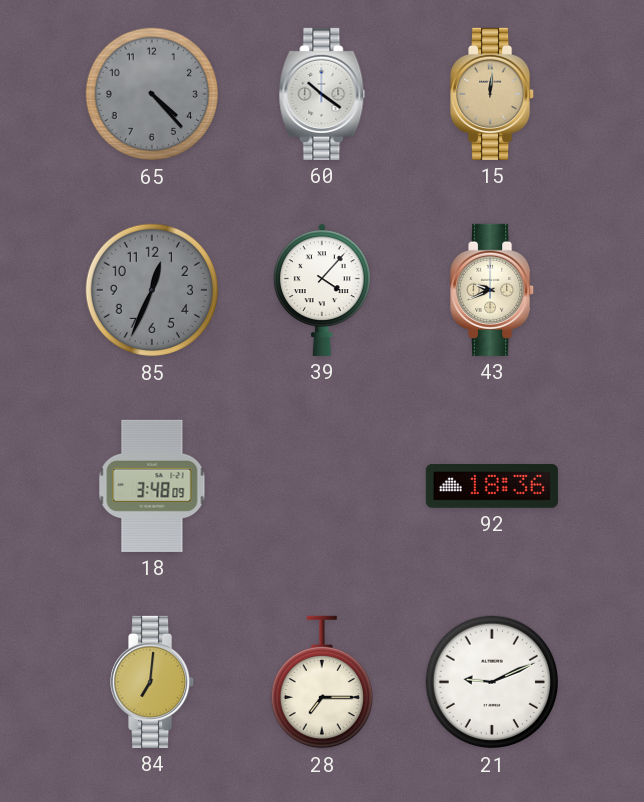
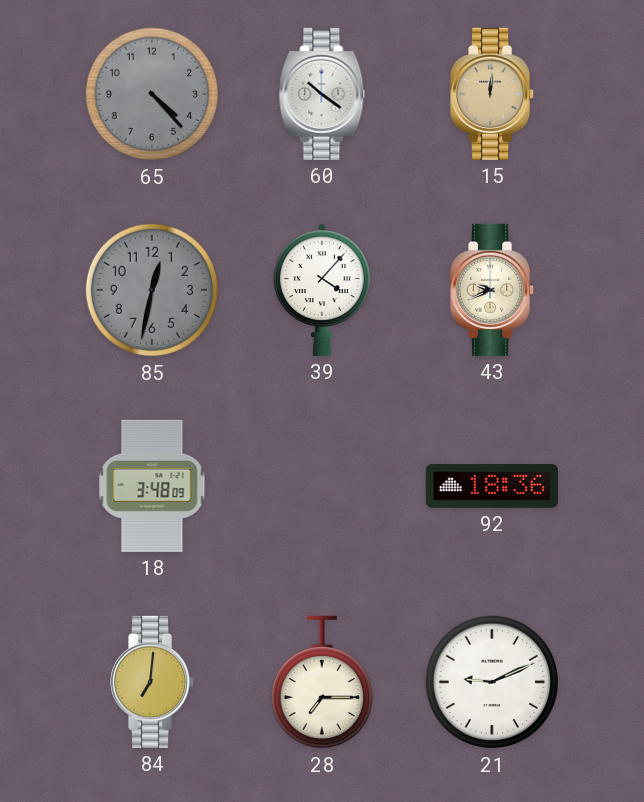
85: 12:34 -> 12:32 (152, 290)
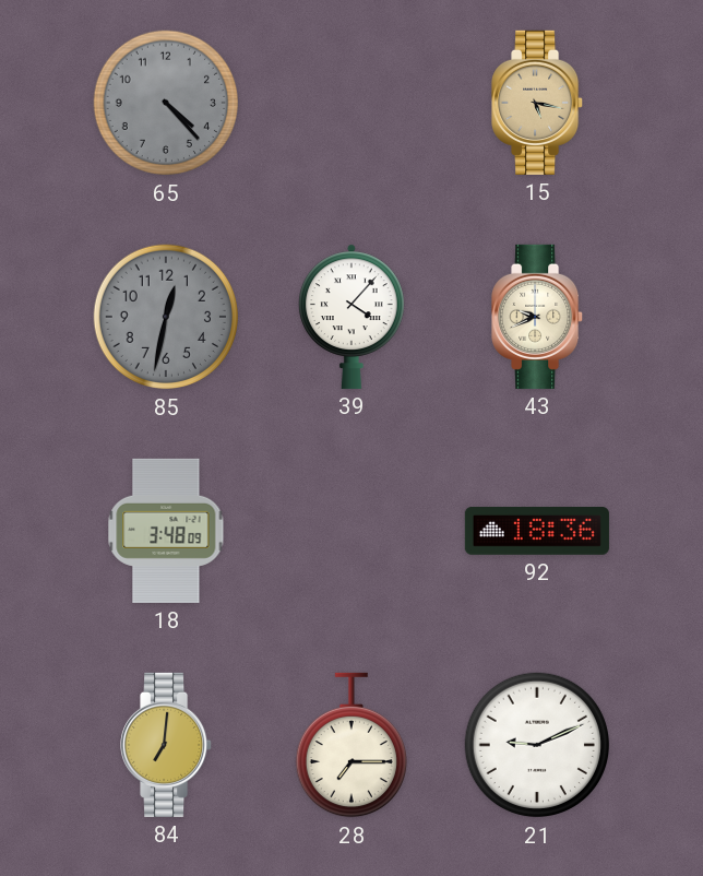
60: 10:21 -> none (322, 94)
15: 12:01 -> 5:17 (538, 103)
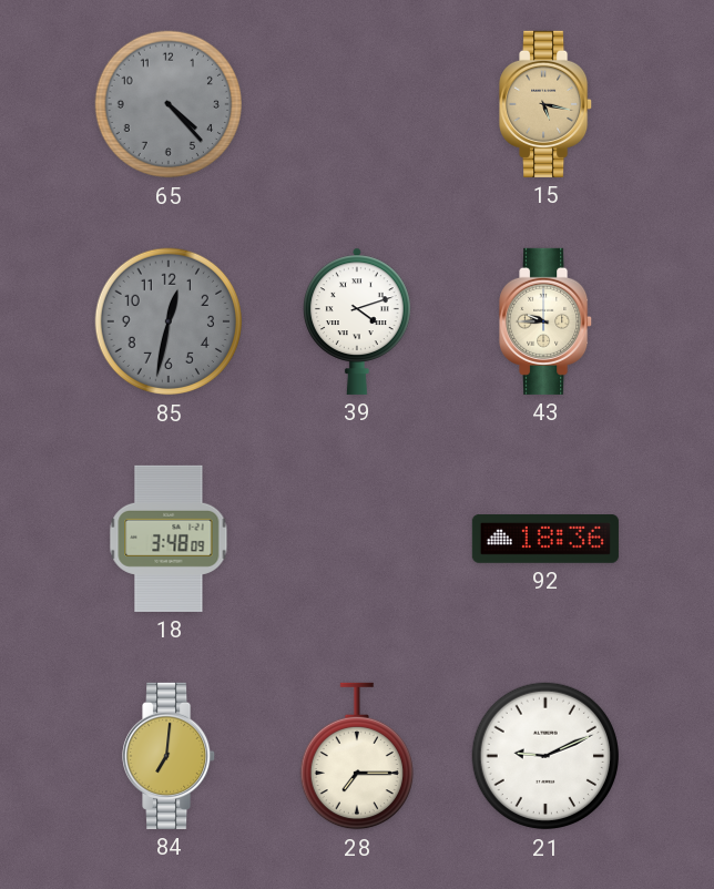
39: 4:07 -> 4:12 (358, 321)
43: 9:41 -> 9:45 (547, 321)
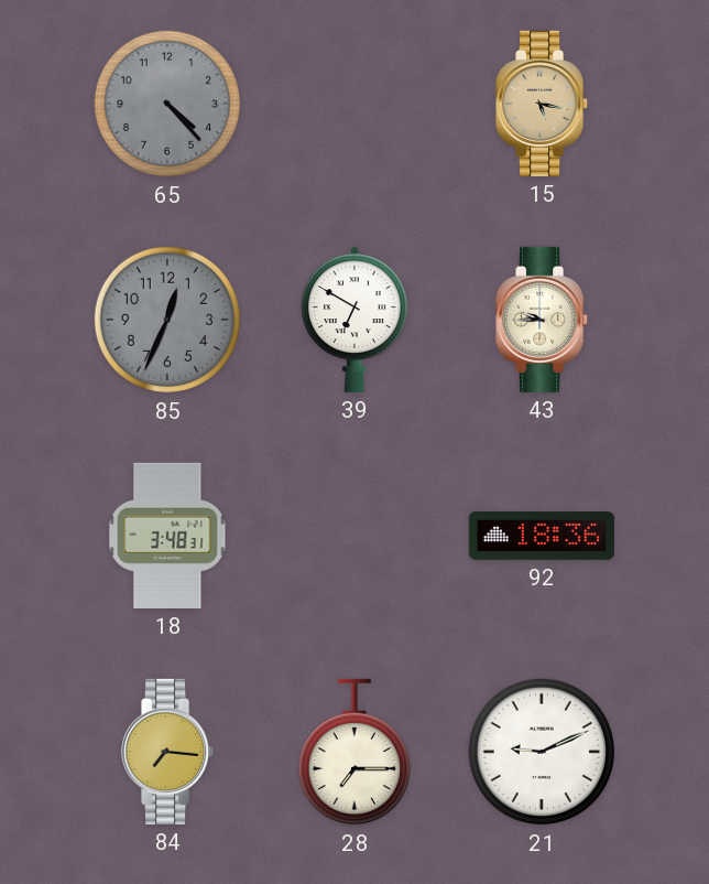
85: 12:32 -> 12:34 (167, 320)
39: 4:12 -> 6:50 (356, 320)
18: 3:48:09 -> 3:48:31 (167, 536)
84: 7:01 -> 7:16 (168, 752)
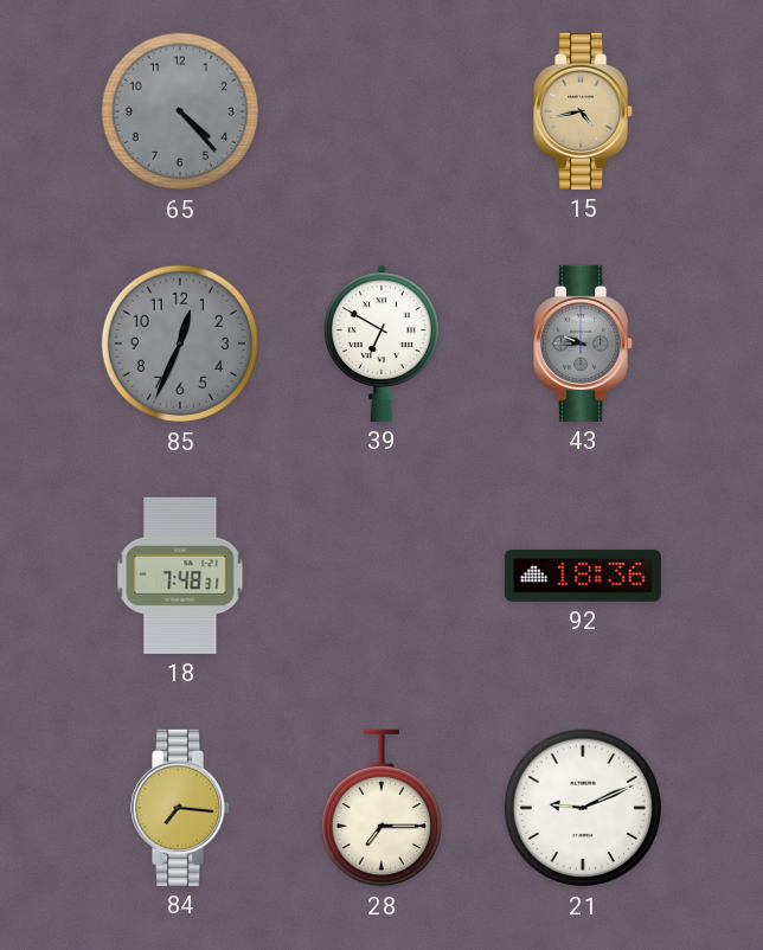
15: 5:17 -> 4:43 (584, 111)
43 dial: cream -> grey (584, 344)
18: 3:48 -> 7:48 (180, 576)
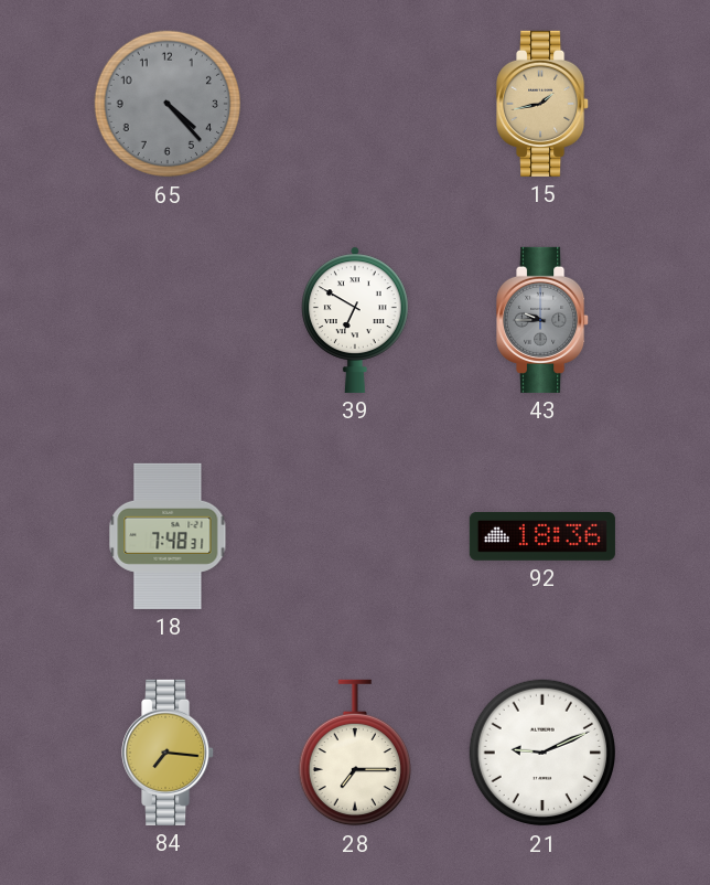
15: 4:43 -> 1:43 (544, 104)
85: 12:34 -> none (180, 344)
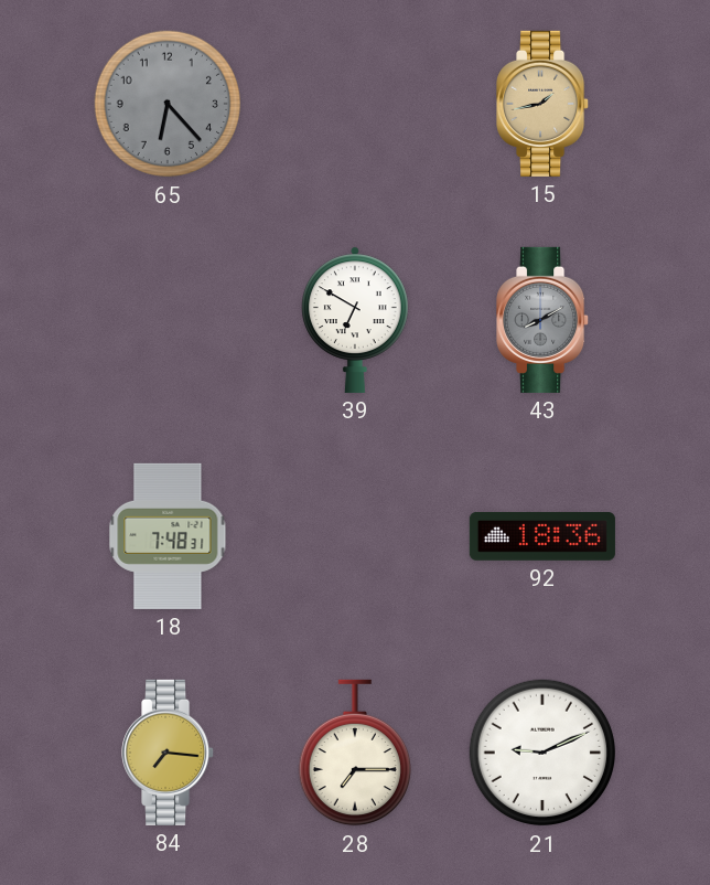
65: 4:23 -> 6:23 (168, 104)
43: 9:45 -> 8:10 (544, 320)
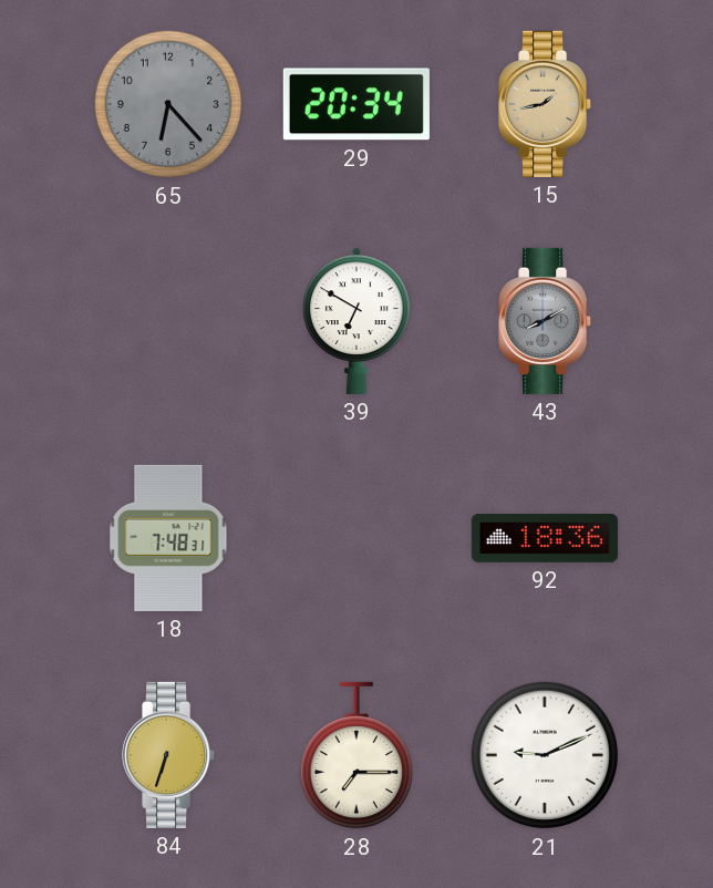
29: none -> 20:34 (356, 104)
84: 7:16 -> 6:33 (169, 755)
